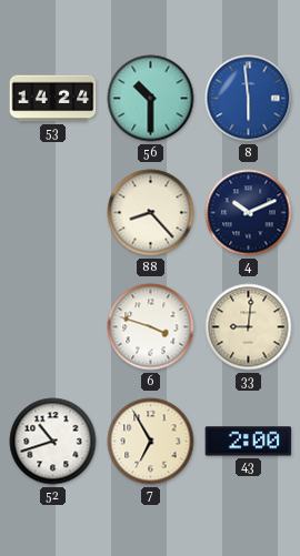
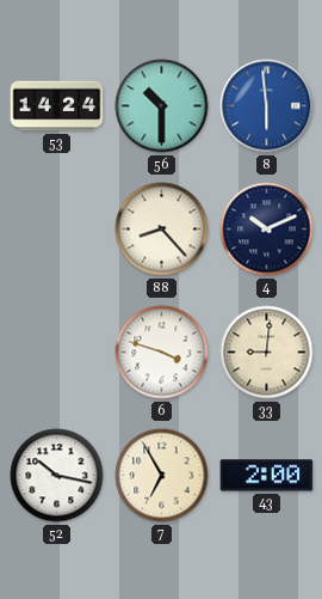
52: 10:42 -> 10:17 (57, 476)
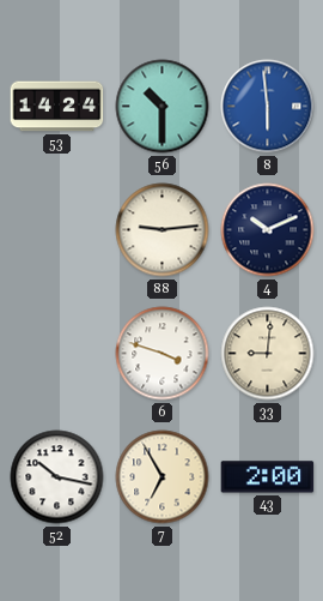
88: 8:23 -> 9:14 (163, 230)
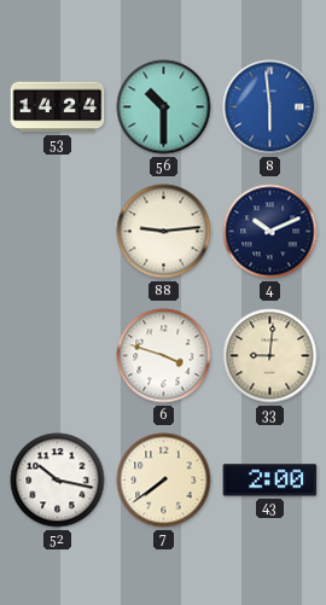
7: 6:55 -> 7:39 (164, 481)
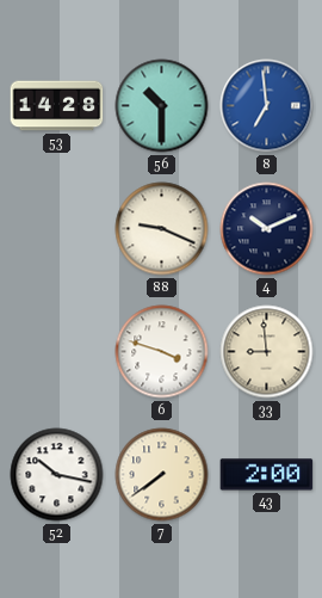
53: 14:24 -> 14:28 (57, 106)
8: 5:59 -> 6:59 (267, 106)
88: 9:14 -> 9:19 (162, 229)
33: 9:01 -> 8:59 (267, 352)
